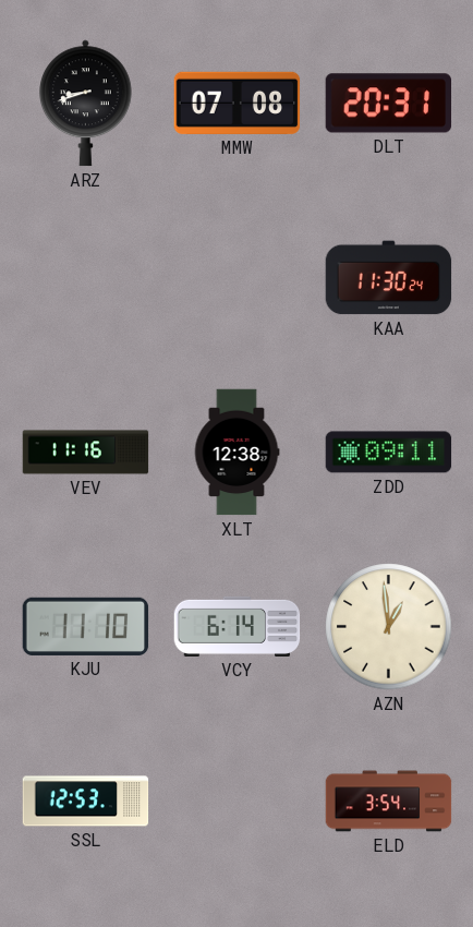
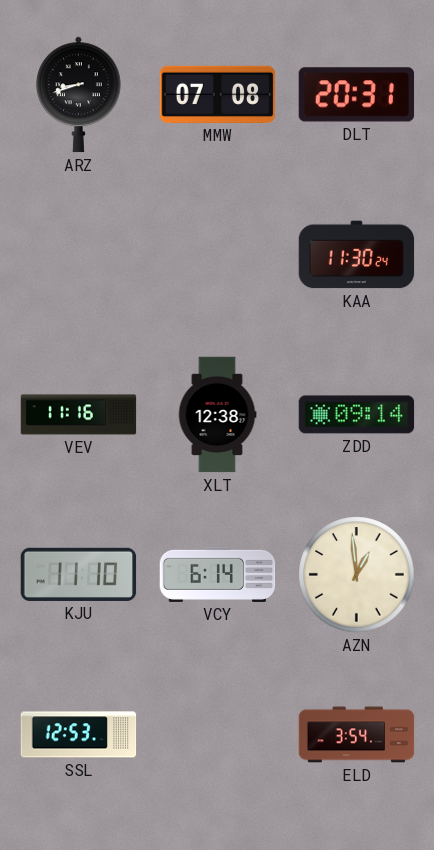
ZDD: 09:11 -> 09:14 (357, 415)
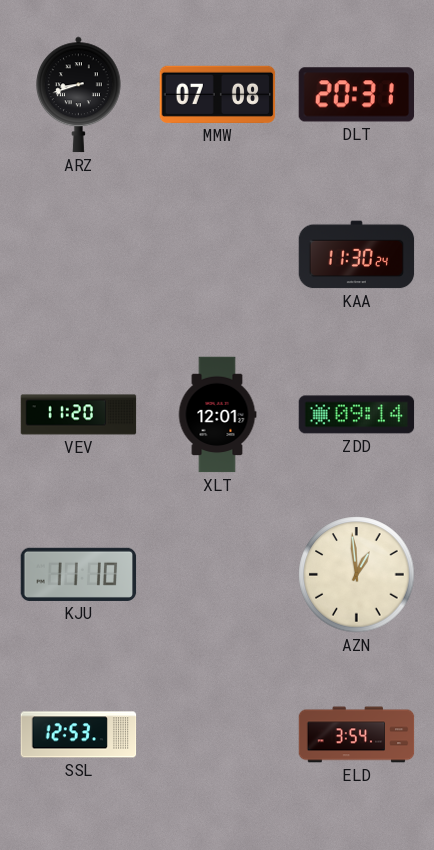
VEV: 11:16 -> 11:20 (79, 415)
XLT: 12:38 -> 12:01 (217, 415)
VCY: 6:14 -> none (218, 574)
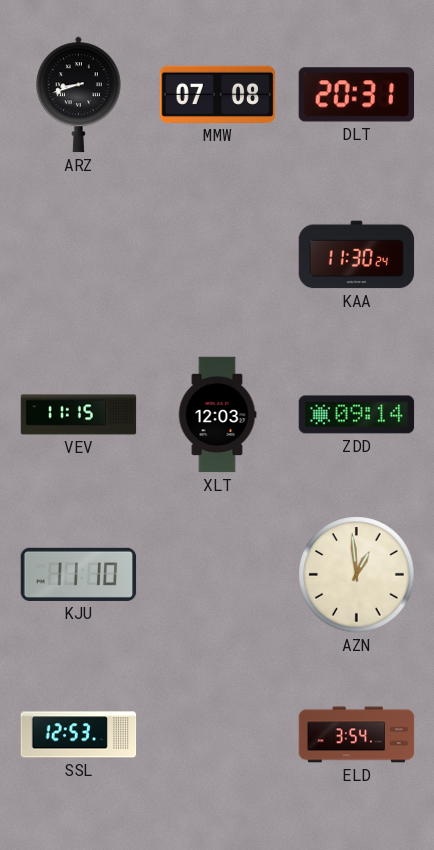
VEV: 11:20 -> 11:15 (79, 415)
XLT: 12:01 -> 12:03 (217, 415)
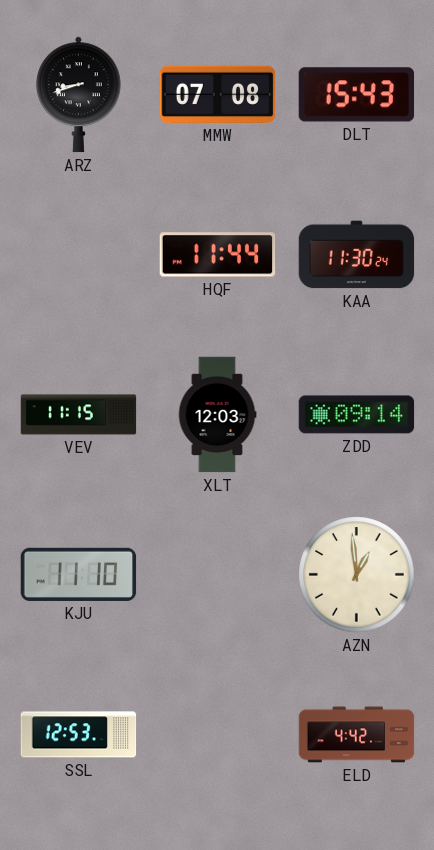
DLT: 20:31 -> 15:43 (357, 95)
HQF: none -> 11:44 (218, 255)
ELD: 3:54 -> 4:42 (357, 735)
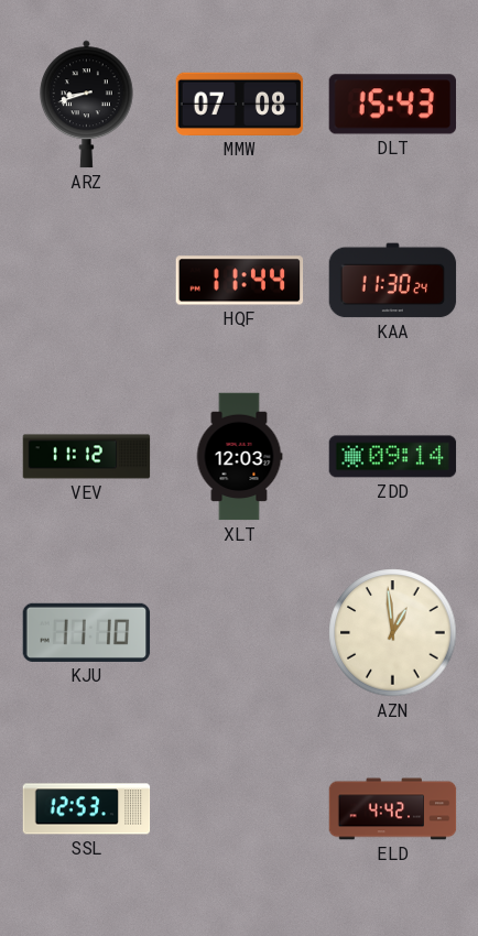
VEV: 11:15 -> 11:12 (87, 457)
